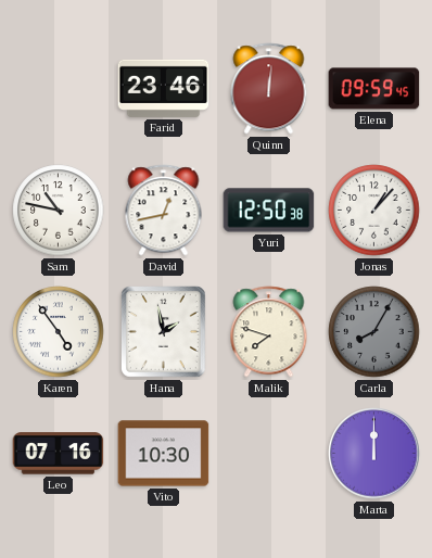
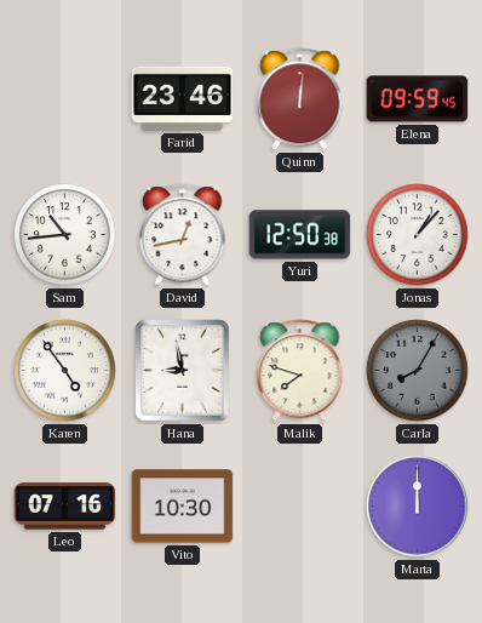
Sam: 10:47 -> 10:44 (65, 235)
Hana: 1:58 -> 8:58 (183, 371)
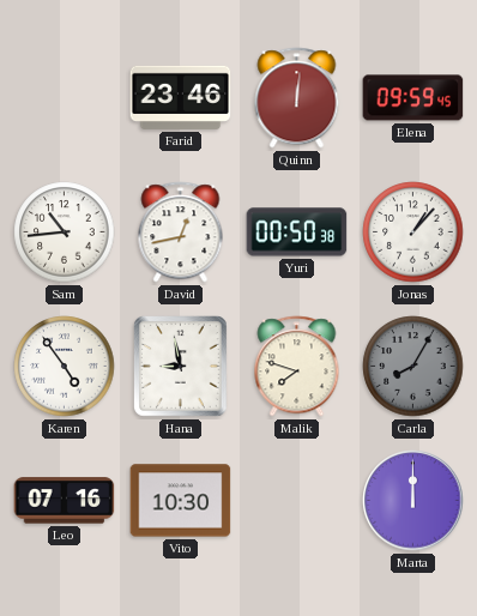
Yuri: 12:50 -> 00:50 (297, 232)
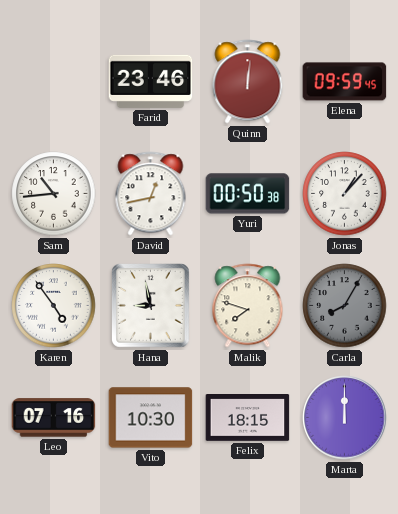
Felix: none -> 18:15 (248, 418)
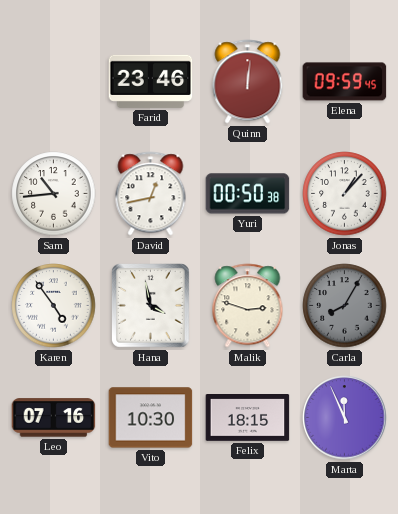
Hana: 8:58 -> 3:58 (151, 306)
Malik: 7:48 -> 2:48 (248, 306)
Marta: 12:00 -> 11:56 (345, 418)
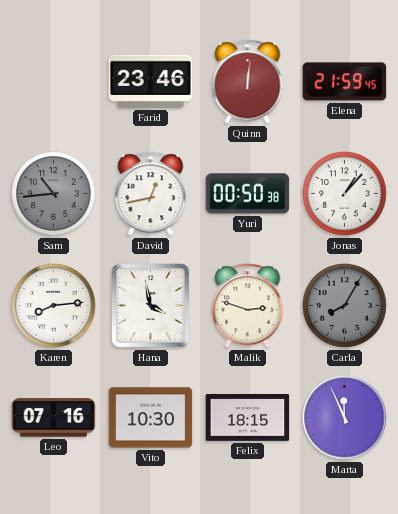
Elena: 09:59 -> 21:59 (345, 82)
Sam dial: white -> grey (54, 194)
Karen: 4:54 -> 8:14 (54, 306)
